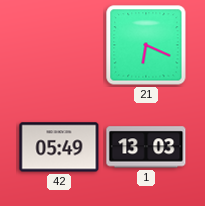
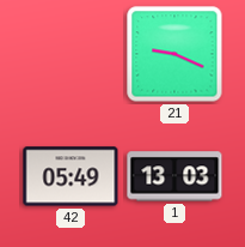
21: 6:19 -> 9:19 (174, 54)
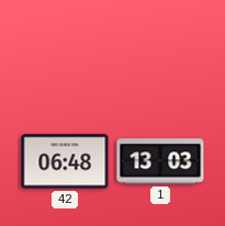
21: 9:19 -> none (174, 54)
42: 05:49 -> 06:48 (65, 161)
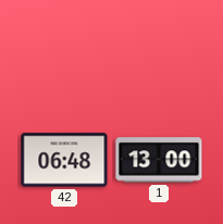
1: 13:03 -> 13:00 (159, 160)
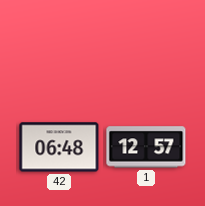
1: 13:00 -> 12:57 (146, 147)
